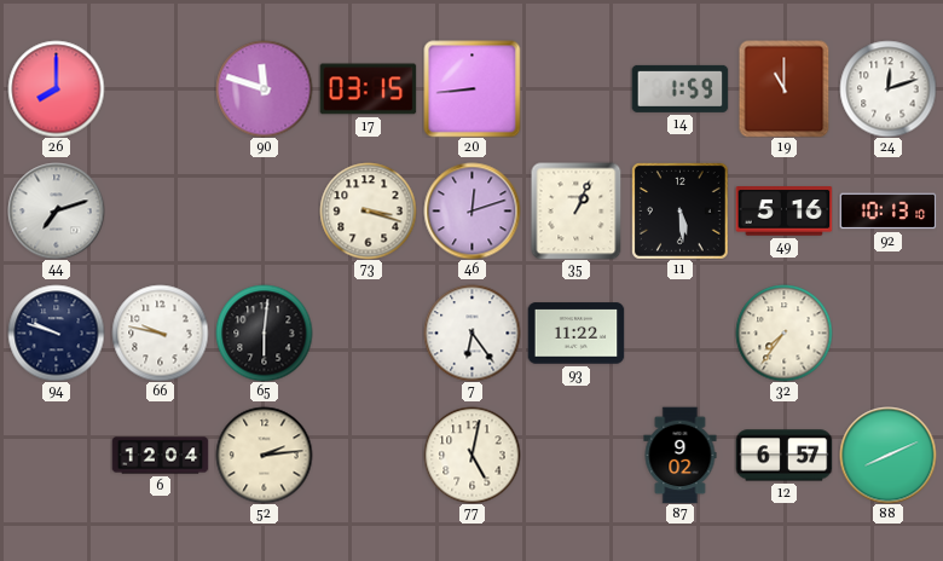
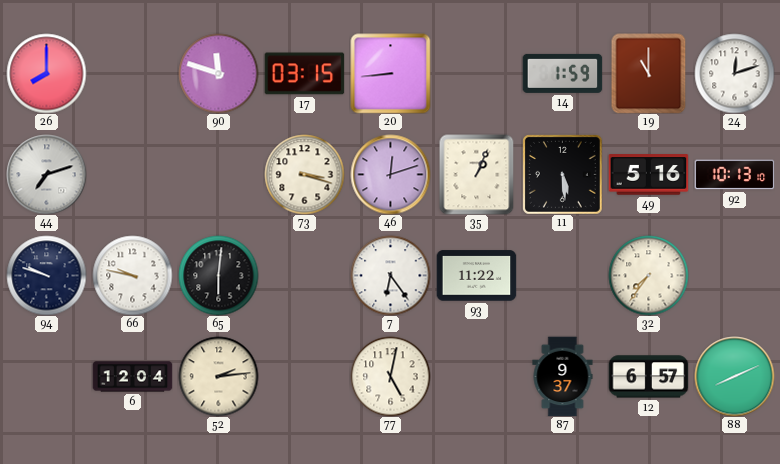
87: 9:02 -> 9:37 (563, 376)
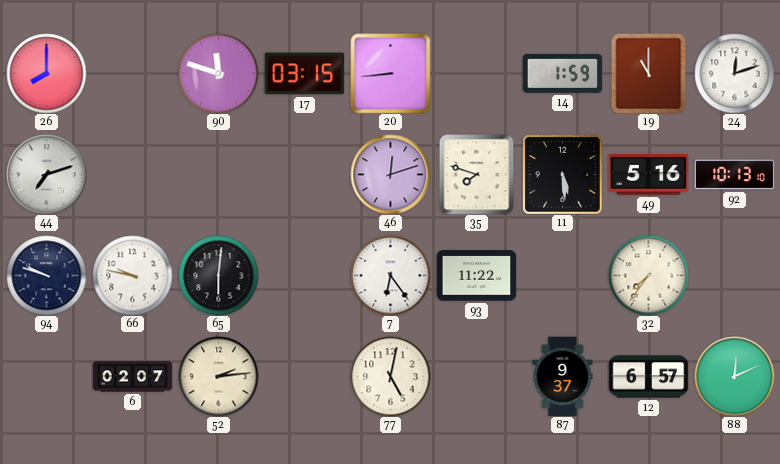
73: 3:18 -> none (304, 174)
35: 1:04 -> 7:48 (477, 174)
6: 12:04 -> 02:07 (132, 377)
88: 8:11 -> 12:11 (734, 376)
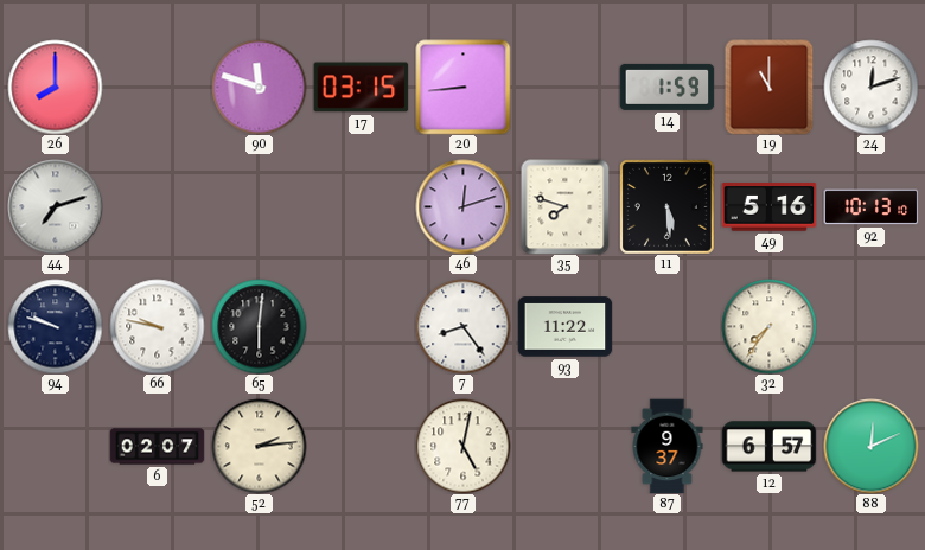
7: 6:24 -> 8:24 (462, 326)
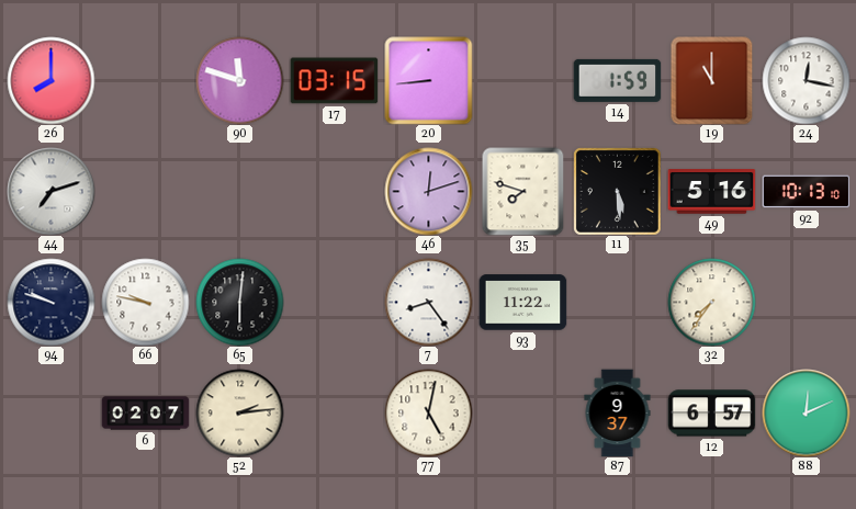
24: 12:12 -> 12:17 (806, 80)
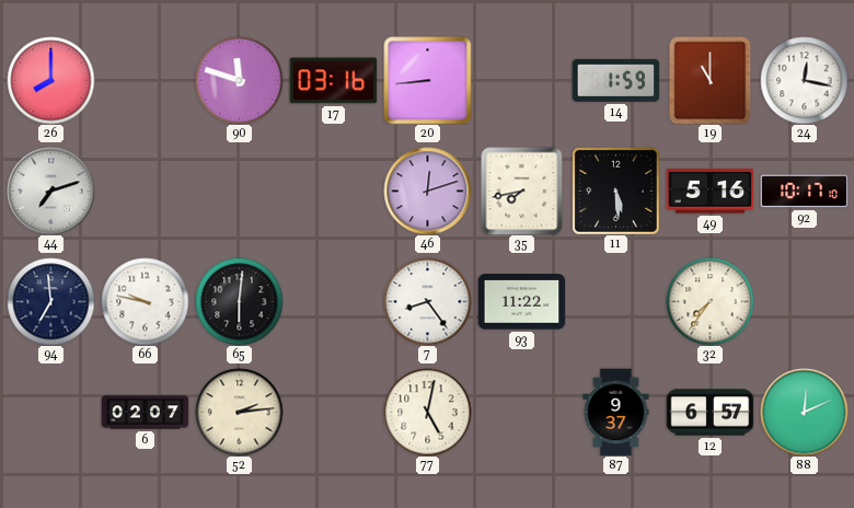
17: 03:15 -> 03:16 (333, 81)
35: 7:48 -> 7:43 (522, 190)
92: 10:13 -> 10:17 (804, 192)
94: 9:48 -> 6:59 (50, 301)
